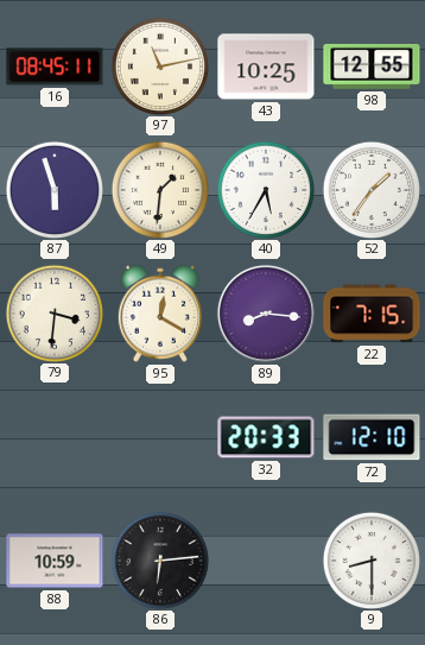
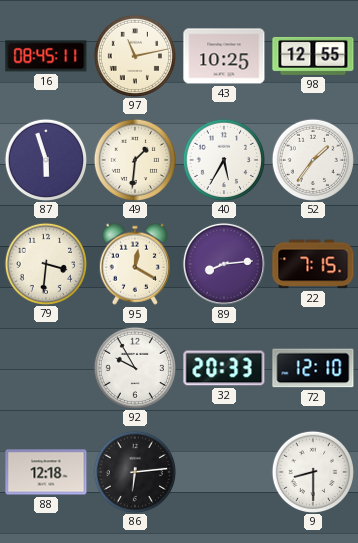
89: 8:16 -> 8:14 (224, 264)
92: none -> 9:55 (134, 367)
88: 10:59 -> 12:18 (46, 472)
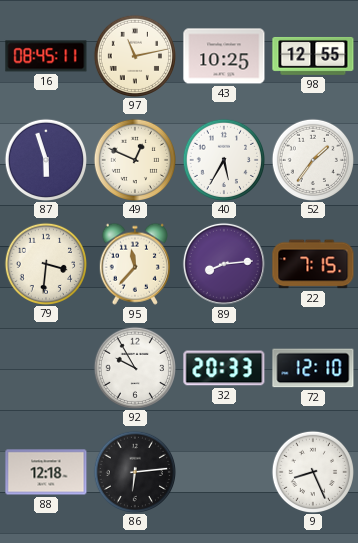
49: 1:31 -> 12:49 (134, 159)
95: 12:20 -> 11:37 (135, 264)
9: 8:30 -> 8:26 (312, 471)
